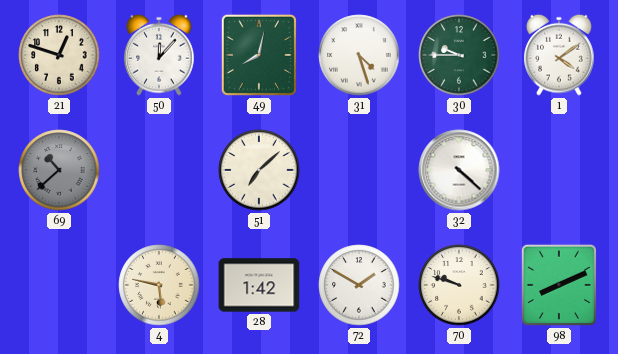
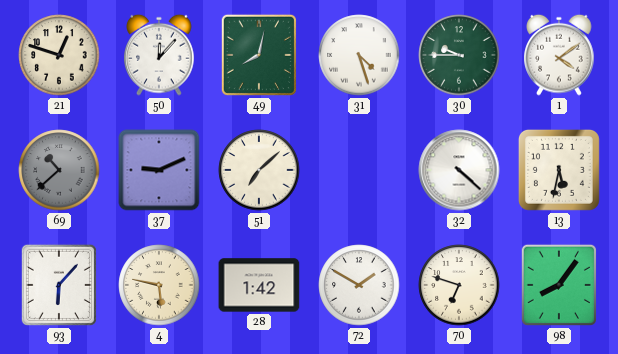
37: none -> 9:11 (159, 170)
13: none -> 5:32 (559, 170)
93: none -> 6:07 (59, 285)
70: 9:48 -> 6:48 (459, 285)
98: 8:11 -> 8:06 (559, 285)
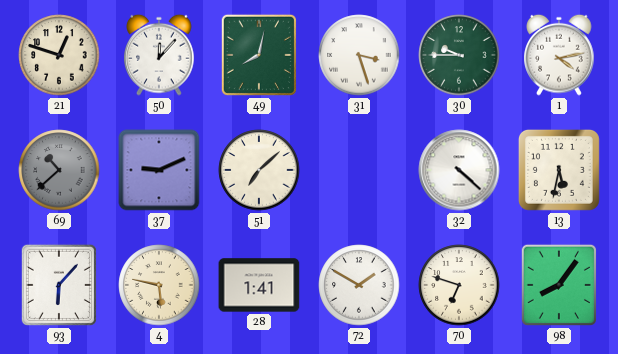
31: 4:27 -> 3:27 (359, 55)
1: 4:09 -> 4:13 (559, 55)
28: 1:42 -> 1:41 (259, 285)
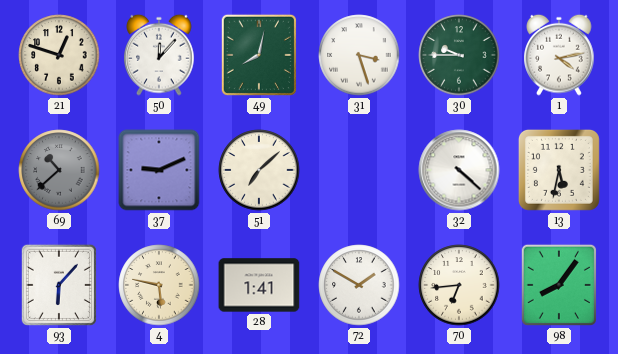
70: 6:48 -> 6:44 (459, 285)
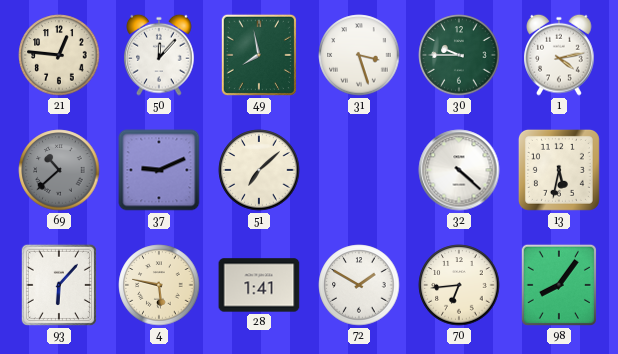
21: 12:48 -> 12:46 (59, 55)
49: 8:02 -> 7:58 (259, 55)
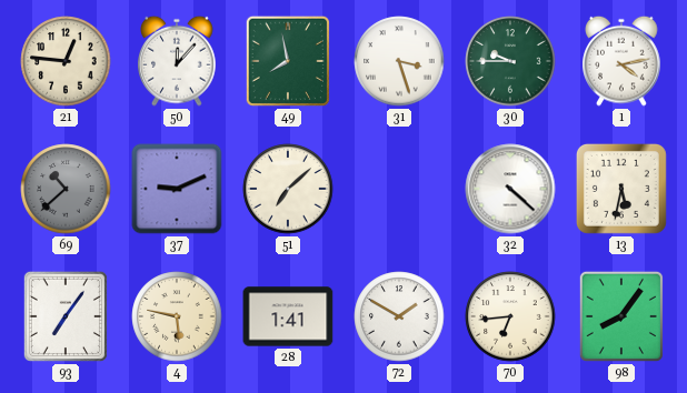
93: 6:07 -> 7:06 (66, 316)
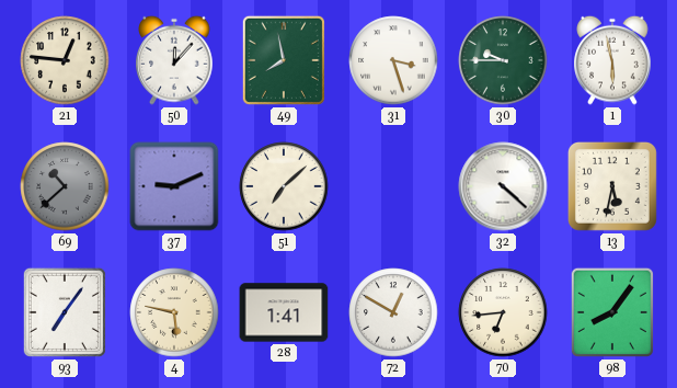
1: 4:13 -> 5:58 (612, 60)
72: 1:50 -> 12:50 (393, 312)
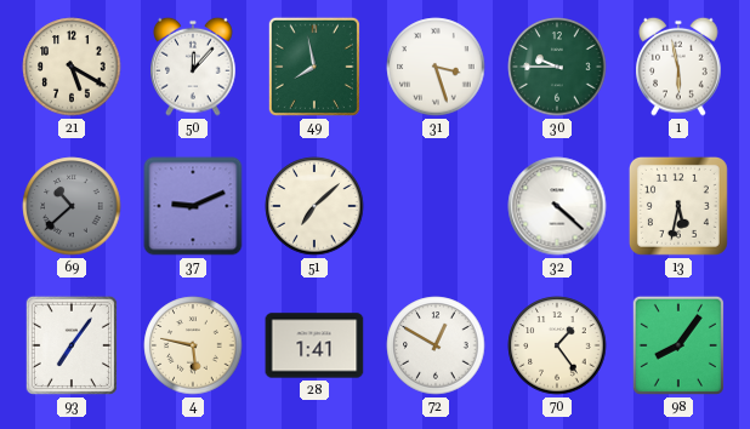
21: 12:46 -> 5:20 (72, 67)
70: 6:44 -> 1:24 (557, 345)
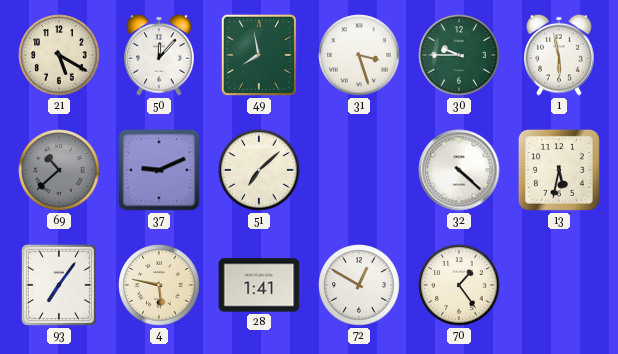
98: 8:06 -> none (678, 345)
